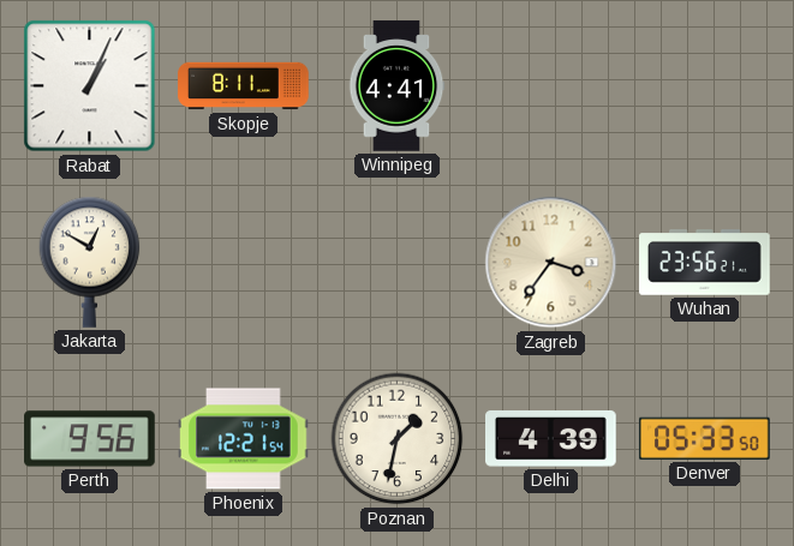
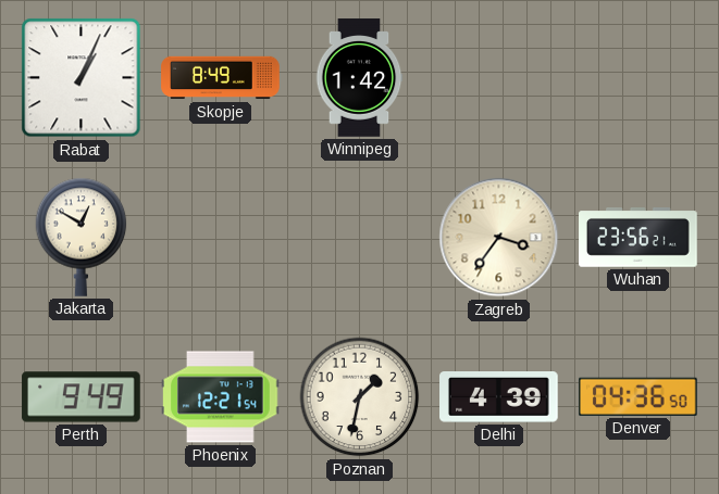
Skopje: 8:11 -> 8:49 (221, 78)
Winnipeg: 4:41 -> 1:42 (359, 78)
Perth: 9:56 -> 9:49 (82, 397)
Denver: 05:33 -> 04:36 (639, 396)
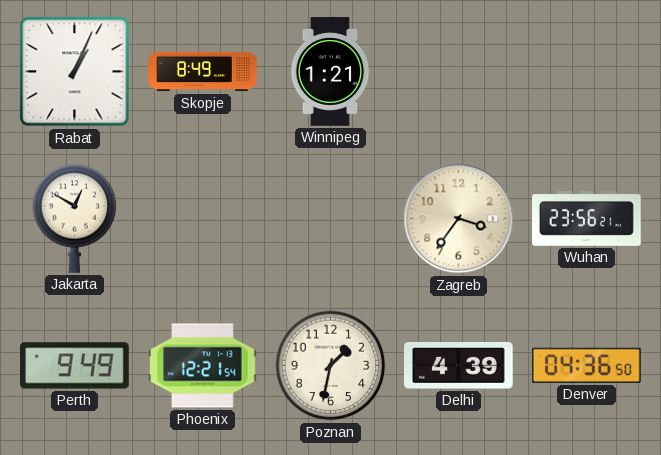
Winnipeg: 1:42 -> 1:21 (330, 72)
